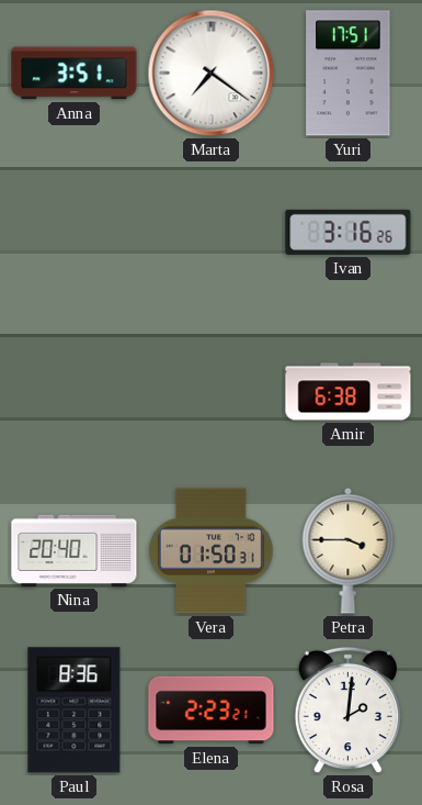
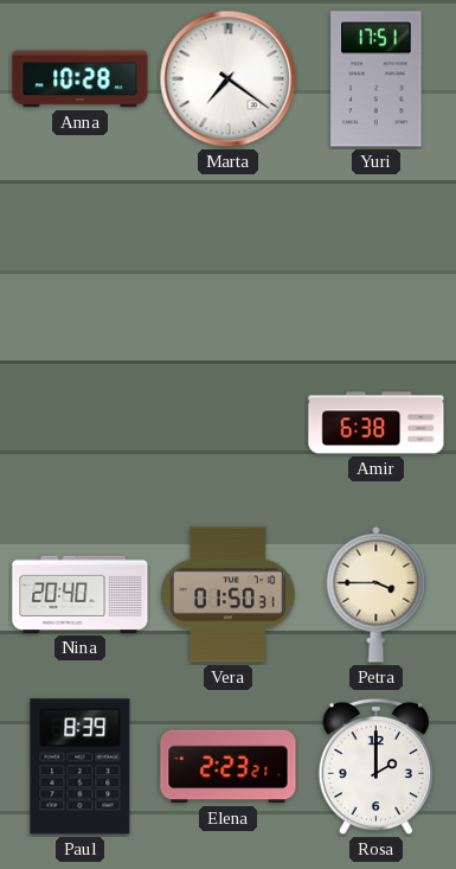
Anna: 3:51 -> 10:28 (81, 79)
Ivan: 3:16 -> none (349, 232)
Paul: 8:36 -> 8:39 (81, 767)
Rosa: 2:01 -> 2:00 (375, 767)
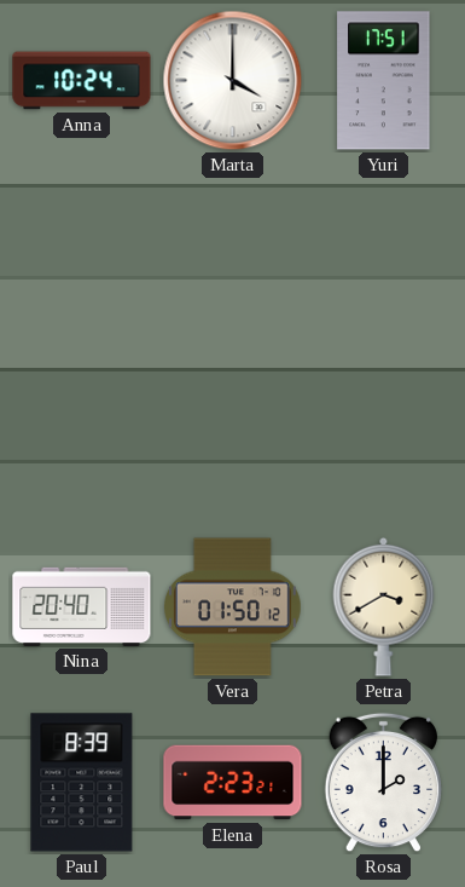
Anna: 10:28 -> 10:24 (82, 81)
Marta: 7:21 -> 4:00 (233, 81)
Amir: 6:38 -> none (377, 423)
Vera: 01:50:31 -> 01:50:12 (233, 607)
Petra: 3:45 -> 3:40 (384, 606)
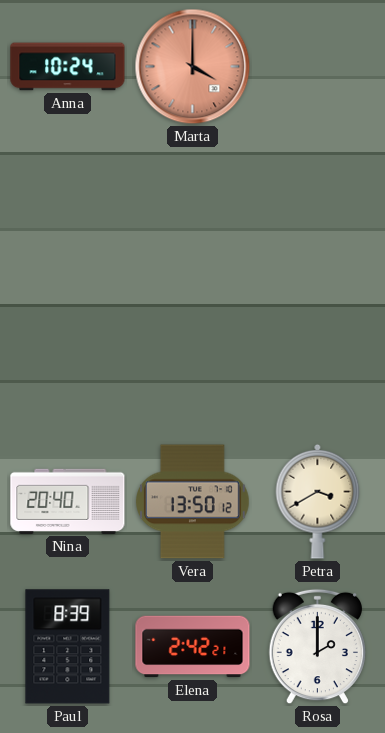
Marta dial: white -> salmon (193, 67)
Yuri: 17:51 -> none (384, 81)
Vera: 01:50 -> 13:50 (193, 502)
Elena: 2:23 -> 2:42 (193, 647)
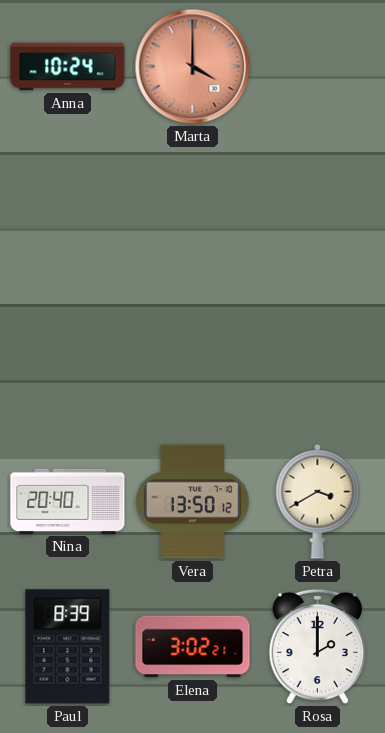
Elena: 2:42 -> 3:02 (193, 647)
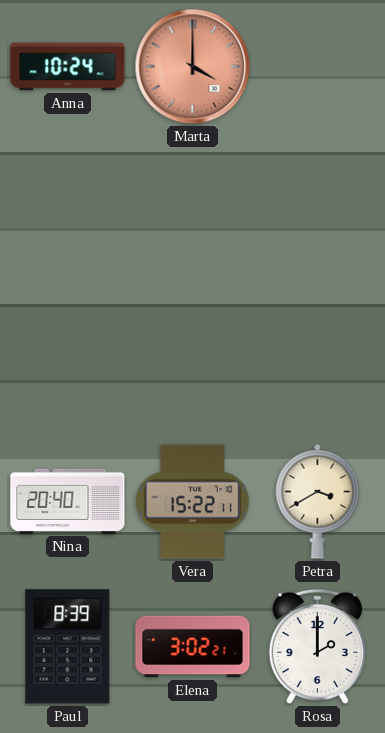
Vera: 13:50 -> 15:22 (193, 502)
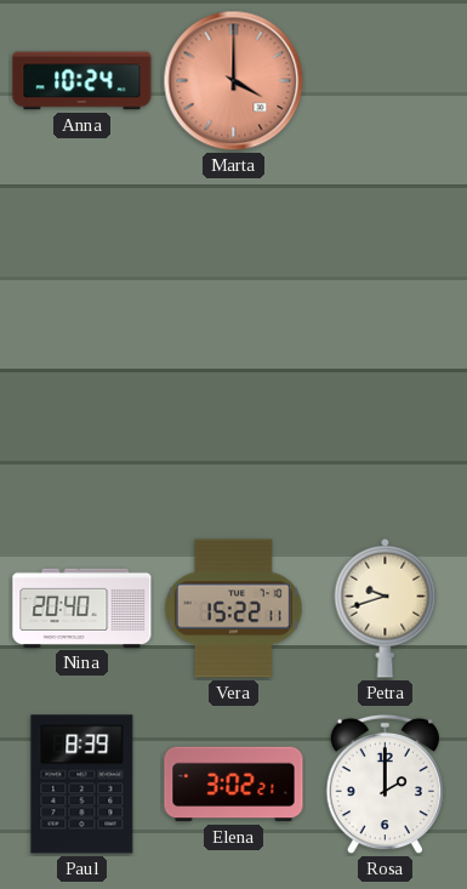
Petra: 3:40 -> 9:42 (386, 608)
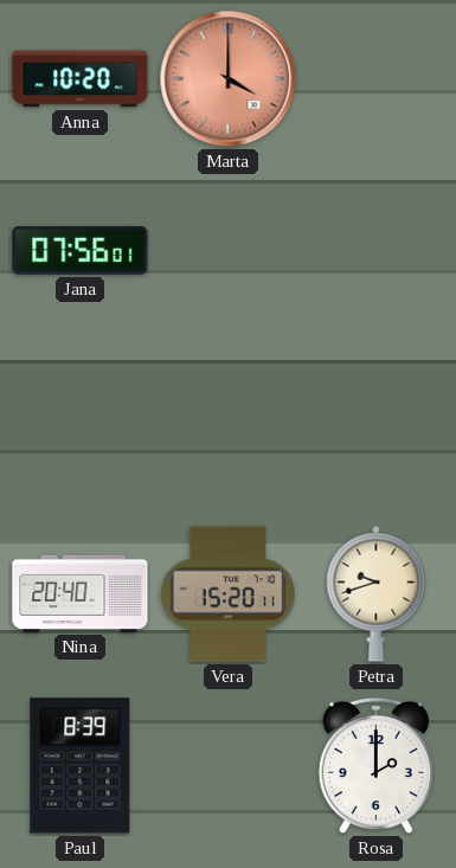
Anna: 10:24 -> 10:20 (81, 79)
Jana: none -> 07:56 (81, 251)
Vera: 15:22 -> 15:20 (229, 594)
Elena: 3:02 -> none (234, 785)
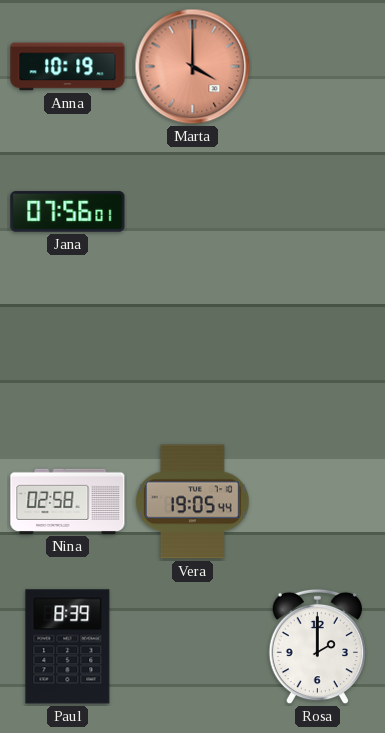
Anna: 10:20 -> 10:19 (68, 67)
Nina: 20:40 -> 02:58 (68, 501)
Vera: 15:20 -> 19:05 (193, 502)
Petra: 9:42 -> none (377, 593)
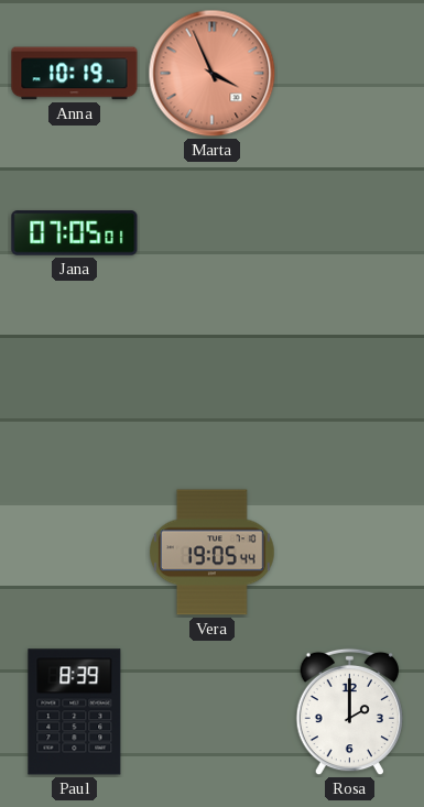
Marta: 4:00 -> 3:56 (213, 74)
Jana: 07:56 -> 07:05 (75, 233)
Nina: 02:58 -> none (68, 501)
